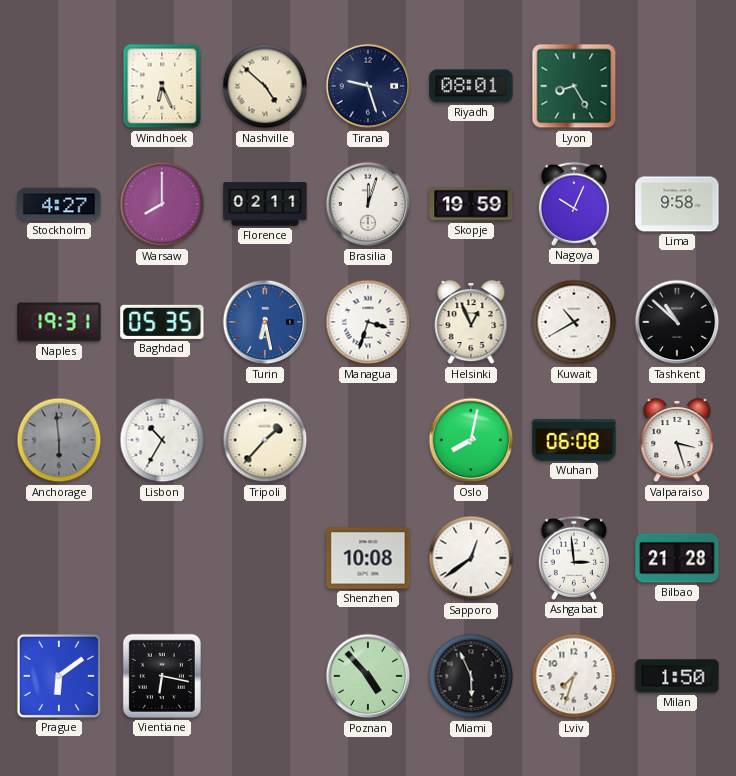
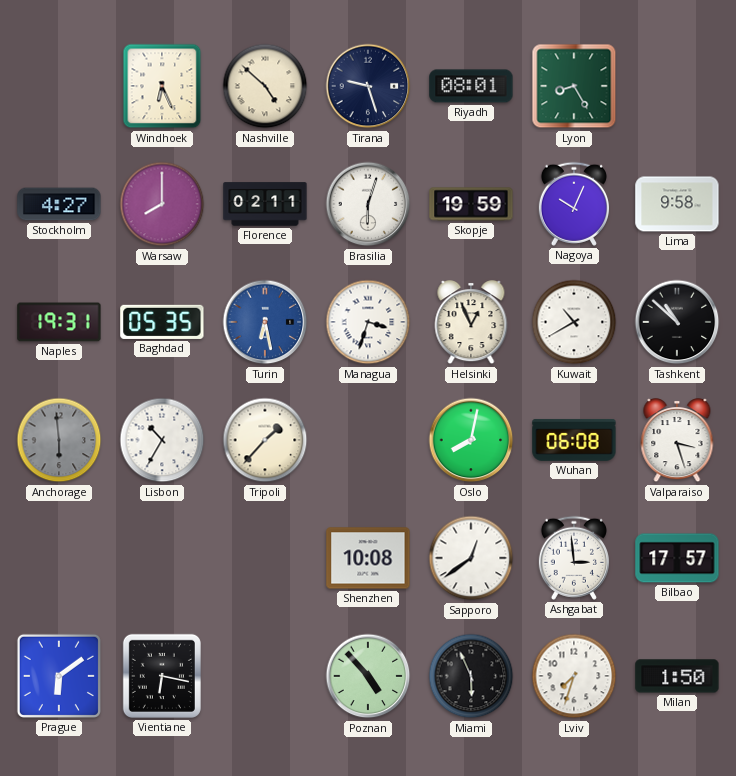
Brasilia: 12:03 -> 6:03 (368, 204)
Bilbao: 21:28 -> 17:57 (677, 558)
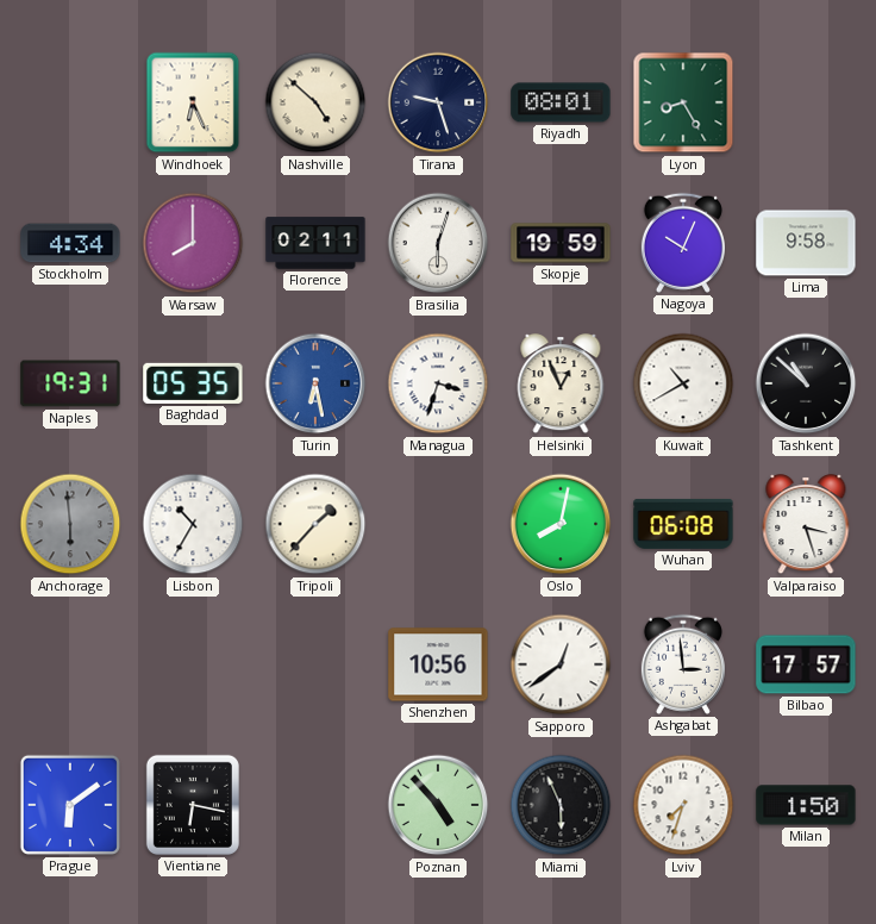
Stockholm: 4:27 -> 4:34 (70, 243)
Shenzhen: 10:08 -> 10:56 (438, 664)
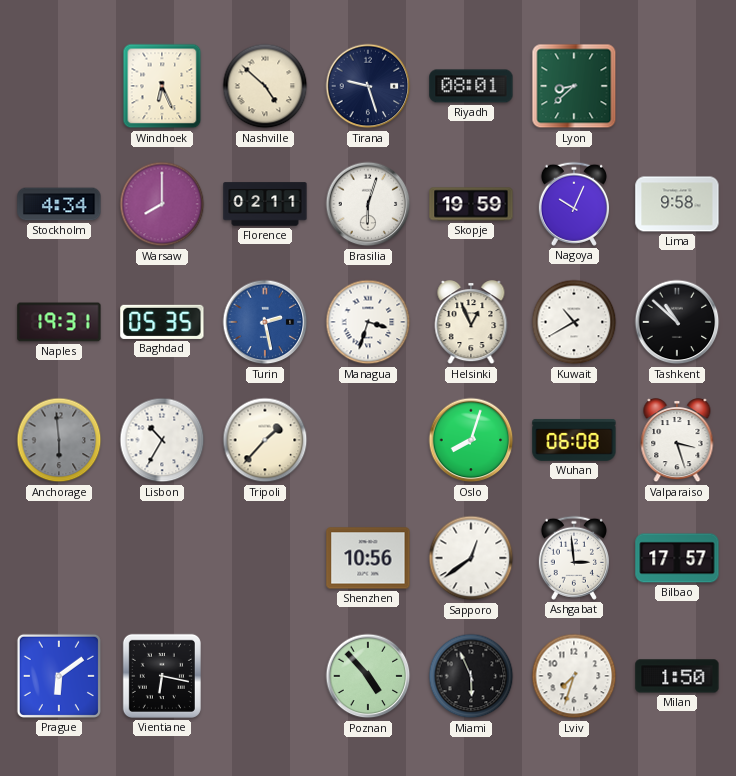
Lyon: 8:25 -> 8:38 (574, 86)
Turin: 6:28 -> 2:28 (265, 322)
Oslo: 8:02 -> 8:03 (471, 440)
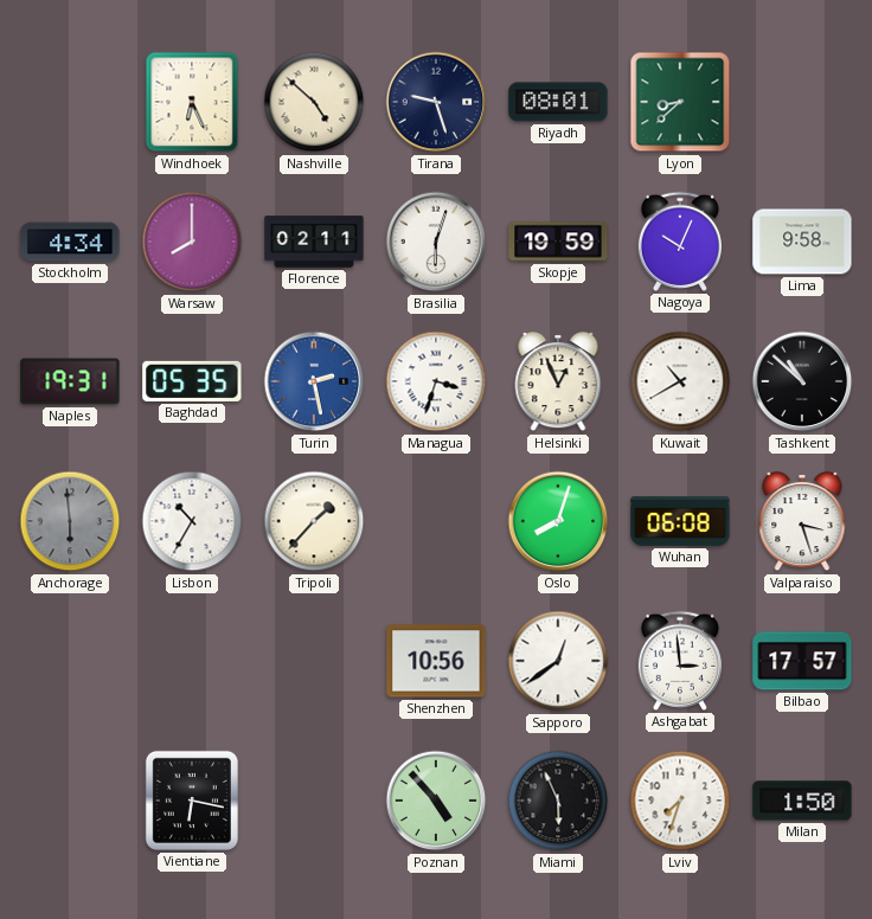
Prague: 6:09 -> none (59, 676)
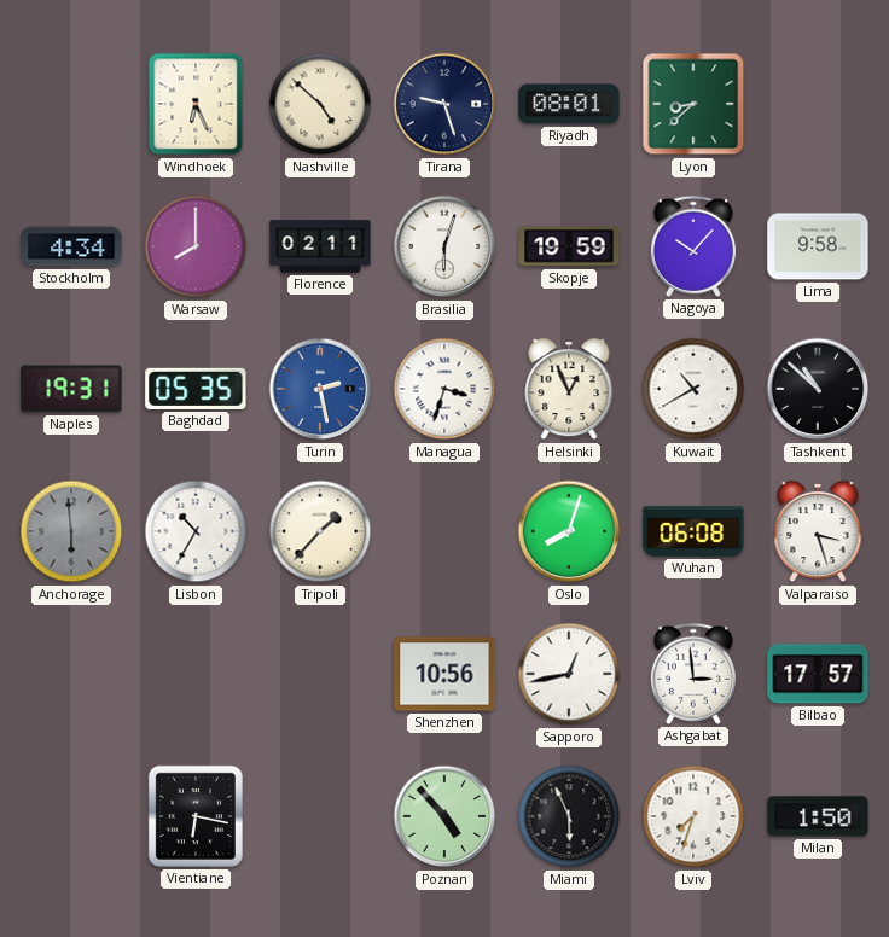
Nagoya: 10:04 -> 10:07 (693, 246)
Sapporo: 12:39 -> 12:43 (569, 674)
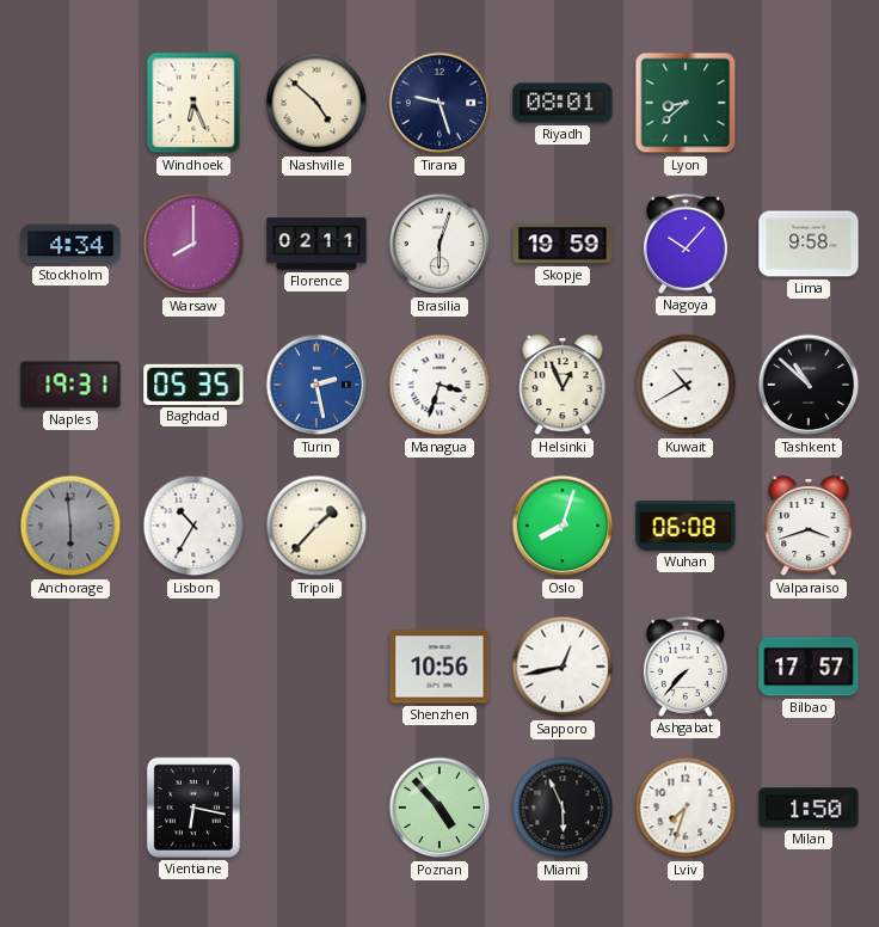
Valparaiso: 3:27 -> 3:42 (809, 527)
Ashgabat: 2:59 -> 7:37 (686, 667)
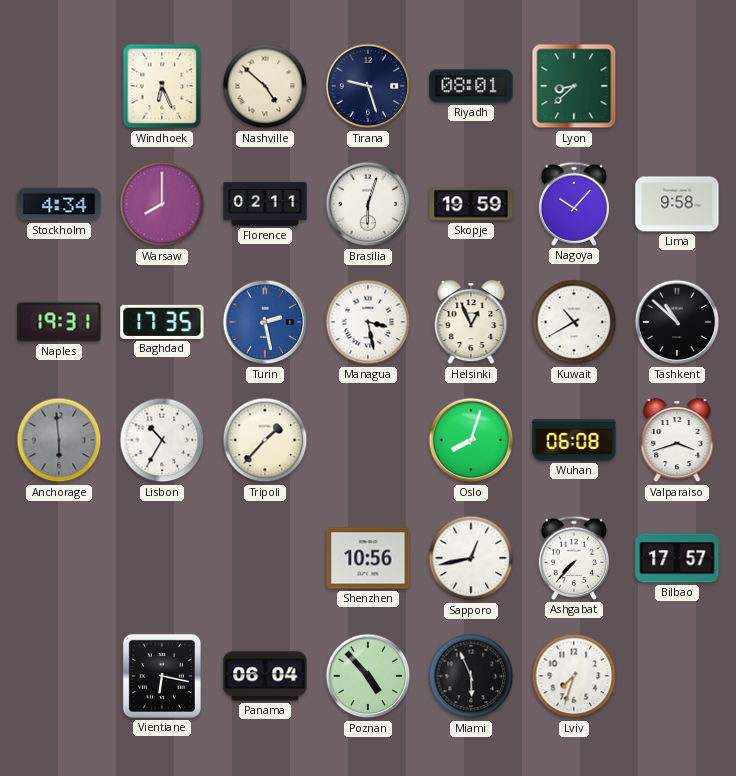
Baghdad: 05:35 -> 17:35 (162, 322)
Managua: 3:33 -> 3:28 (368, 322)
Panama: none -> 06:04 (265, 676)
Milan: 1:50 -> none (809, 808)
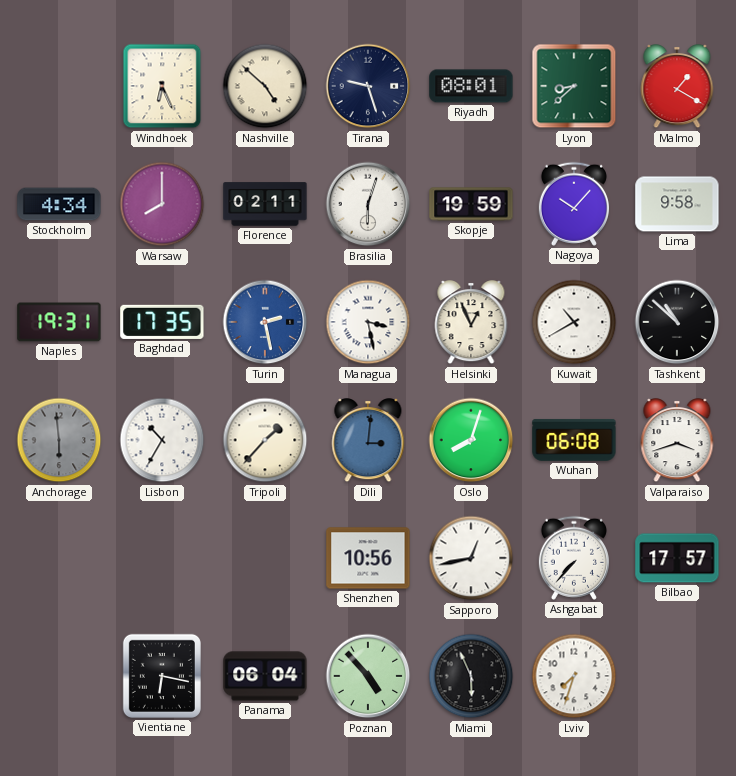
Malmo: none -> 1:20 (677, 87)
Dili: none -> 3:01 (368, 441)
